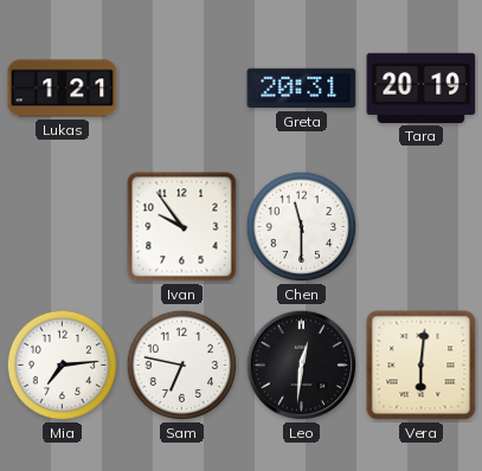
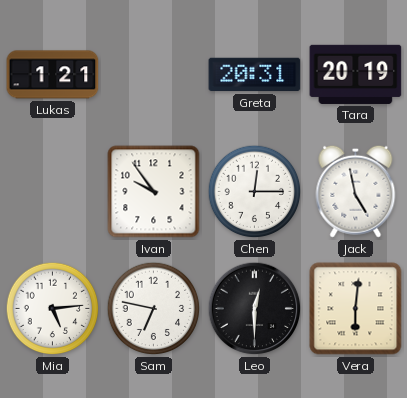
Chen: 11:30 -> 12:15 (255, 192)
Jack: none -> 4:58 (356, 191)
Mia: 7:14 -> 5:14 (53, 309)
Leo: 12:31 -> 12:30 (255, 309)
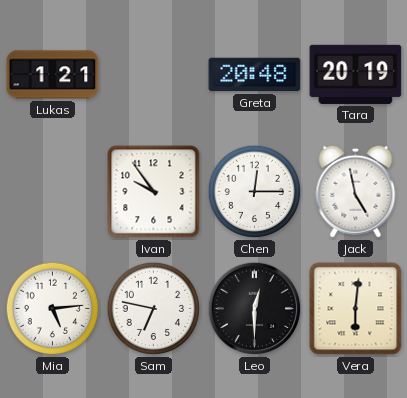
Greta: 20:31 -> 20:48 (255, 75)
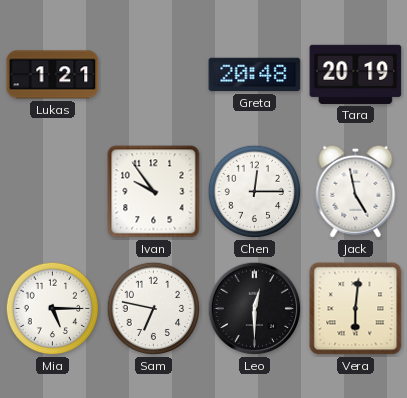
Mia: 5:14 -> 5:15 (53, 309)
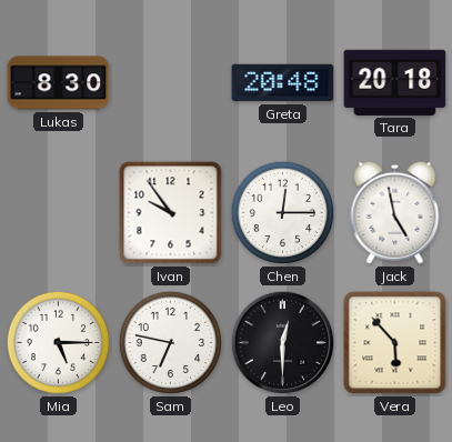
Lukas: 1:21 -> 8:30 (59, 83)
Tara: 20:19 -> 20:18 (395, 82)
Vera: 6:01 -> 5:53 (395, 343)
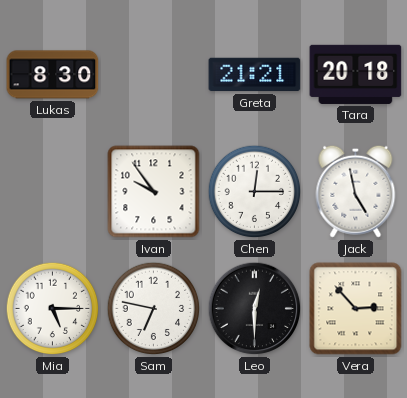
Greta: 20:48 -> 21:21 (255, 75)
Vera: 5:53 -> 2:53 (356, 309)
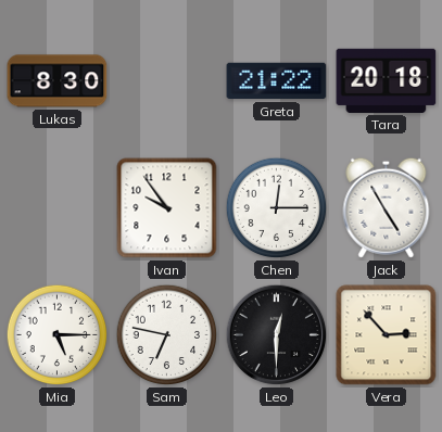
Greta: 21:21 -> 21:22 (277, 81)
Jack: 4:58 -> 4:55 (387, 207)
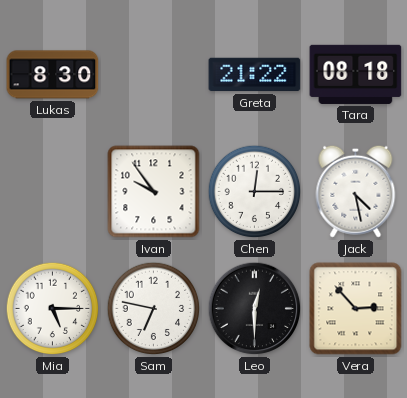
Tara: 20:18 -> 08:18 (356, 74)
Jack: 4:55 -> 4:28 (356, 191)
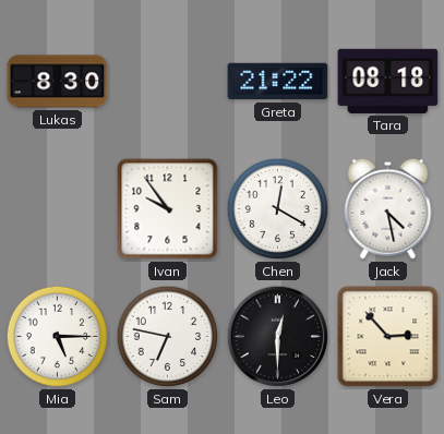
Chen: 12:15 -> 12:20 (278, 209)
